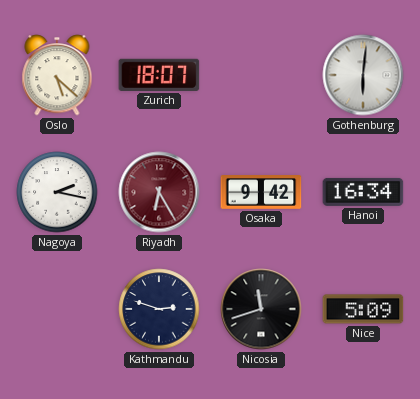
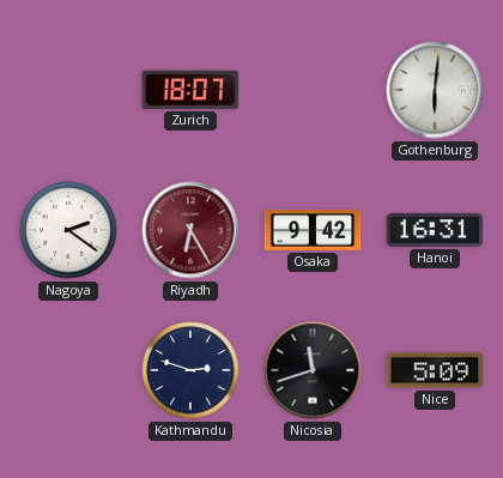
Oslo: 5:22 -> none (57, 75)
Nagoya: 2:17 -> 2:21 (68, 230)
Hanoi: 16:34 -> 16:31 (435, 230)
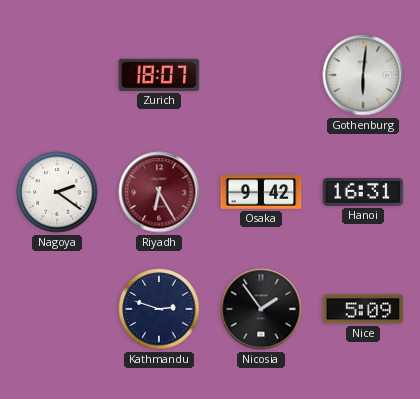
Nicosia: 11:42 -> 1:54 (261, 309)
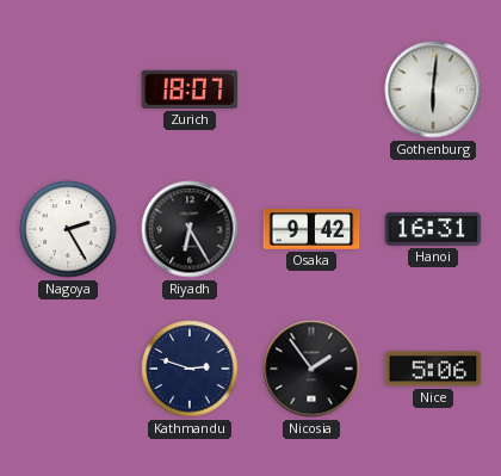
Nagoya: 2:21 -> 2:25 (68, 229)
Riyadh dial: burgundy -> black (190, 229)
Nice: 5:09 -> 5:06 (433, 369)
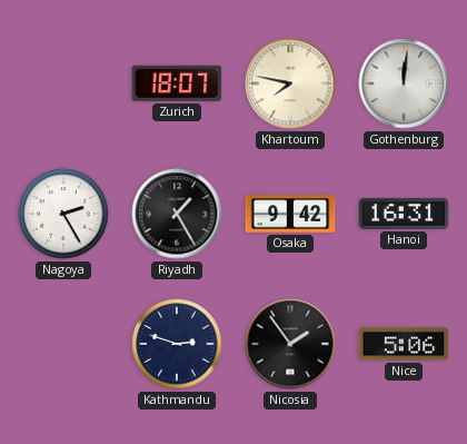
Khartoum: none -> 7:47 (290, 83)
Gothenburg: 6:01 -> 12:01 (404, 83)
Riyadh: 6:25 -> 1:25 (177, 214)
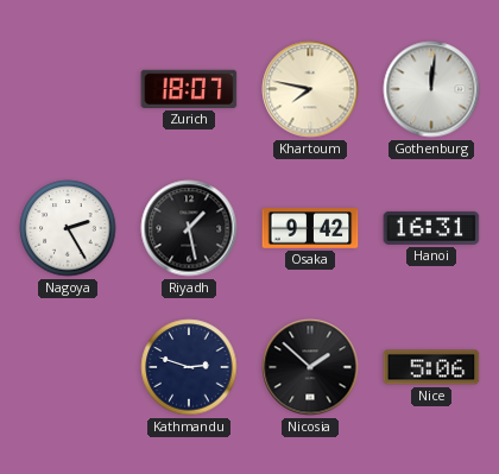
Riyadh: 1:25 -> 1:28 (189, 228)
Nicosia: 1:54 -> 1:52 (310, 367)
